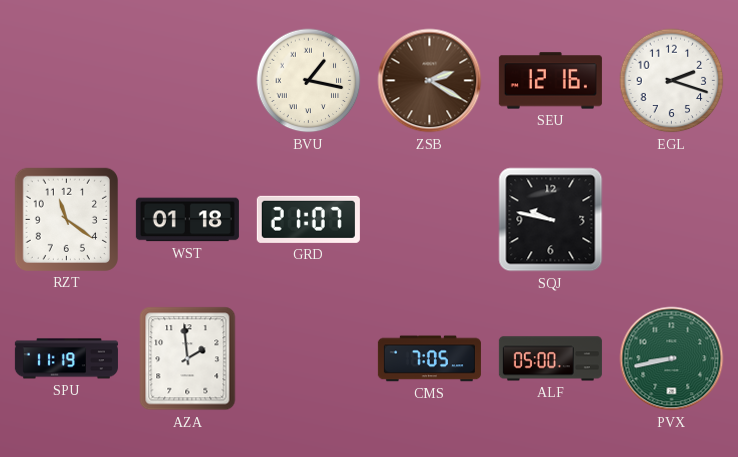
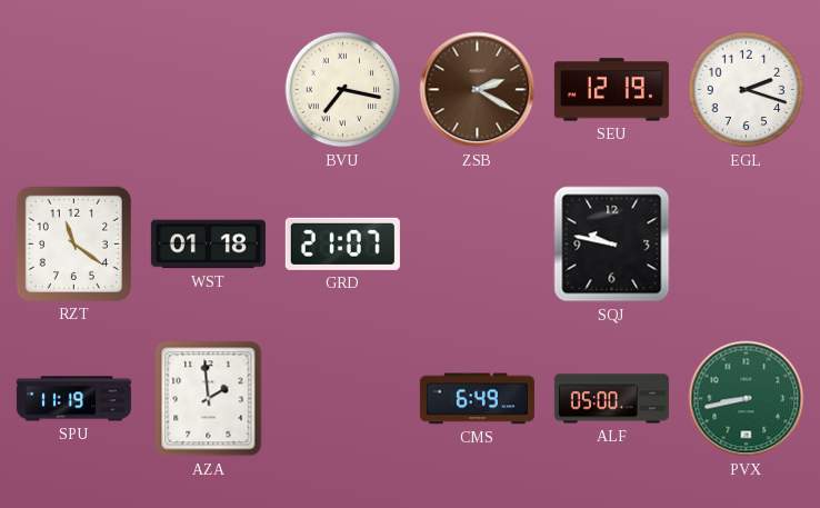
BVU: 1:17 -> 7:17 (343, 90)
SEU: 12:16 -> 12:19 (611, 90)
CMS: 7:05 -> 6:49 (477, 399)
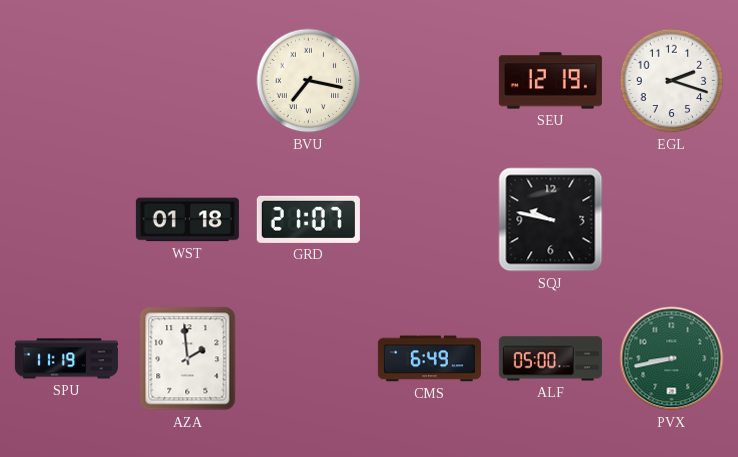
ZSB: 2:20 -> none (478, 90)
RZT: 11:21 -> none (73, 243)
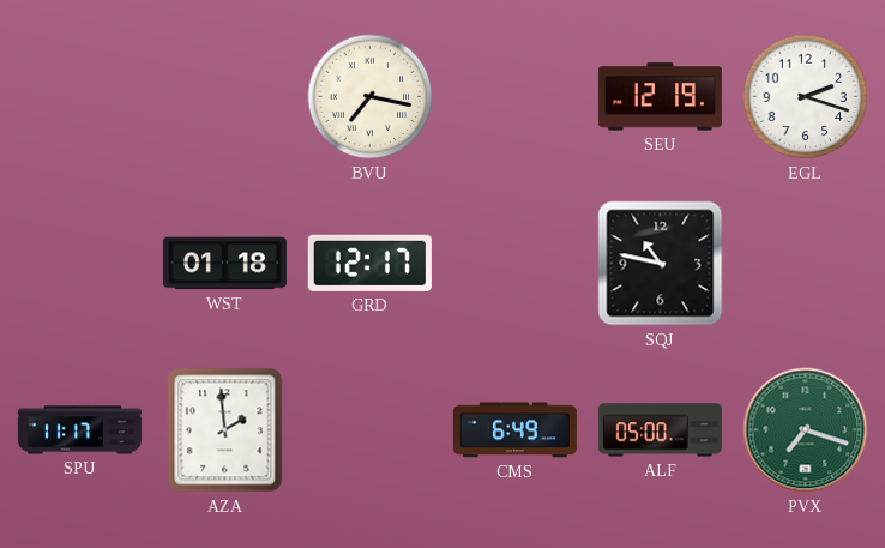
GRD: 21:07 -> 12:17 (369, 263)
SQJ: 9:47 -> 10:47 (661, 264)
SPU: 11:19 -> 11:17 (79, 430)
PVX: 8:43 -> 7:18 (806, 430)
